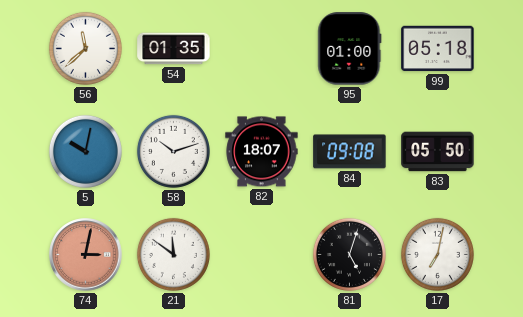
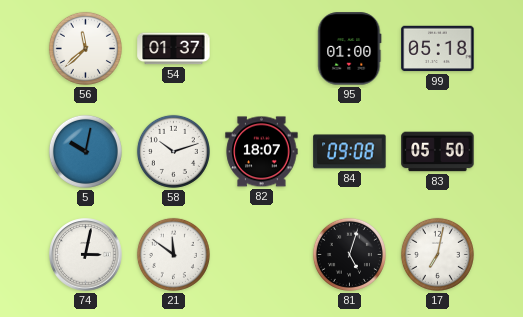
54: 01:35 -> 01:37 (174, 49)
74 dial: salmon -> white (86, 255)
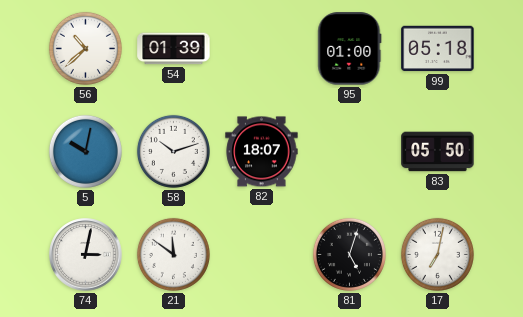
56: 11:38 -> 10:38 (85, 48)
54: 01:37 -> 01:39 (174, 49)
84: 09:08 -> none (350, 152)
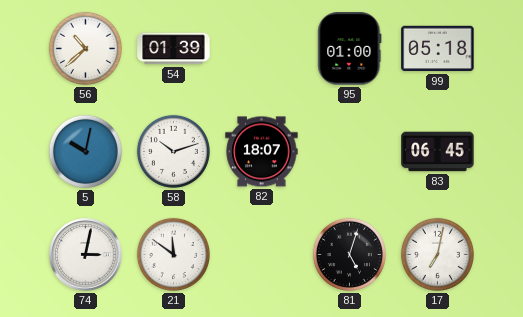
83: 05:50 -> 06:45 (438, 152)
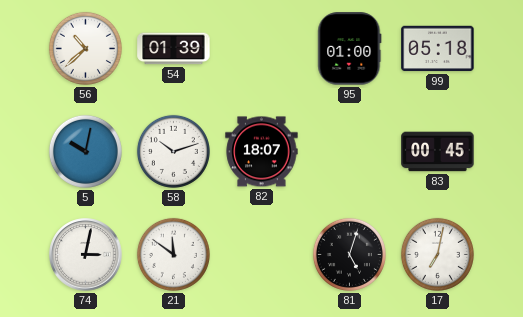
83: 06:45 -> 00:45 (438, 152)
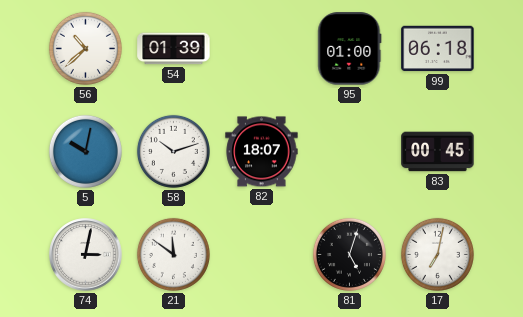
99: 05:18 -> 06:18 (438, 49)
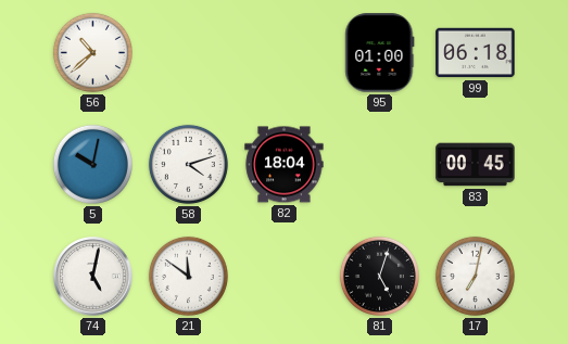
54: 01:39 -> none (174, 49)
58: 10:12 -> 4:12 (188, 164)
82: 18:07 -> 18:04 (285, 165)
74: 3:02 -> 5:02 (93, 277)
